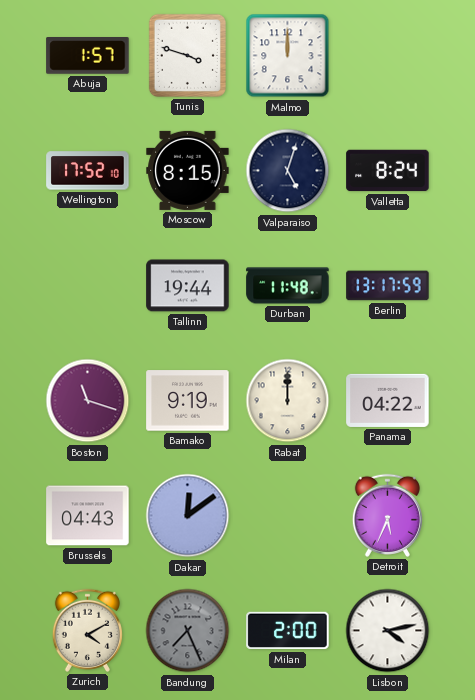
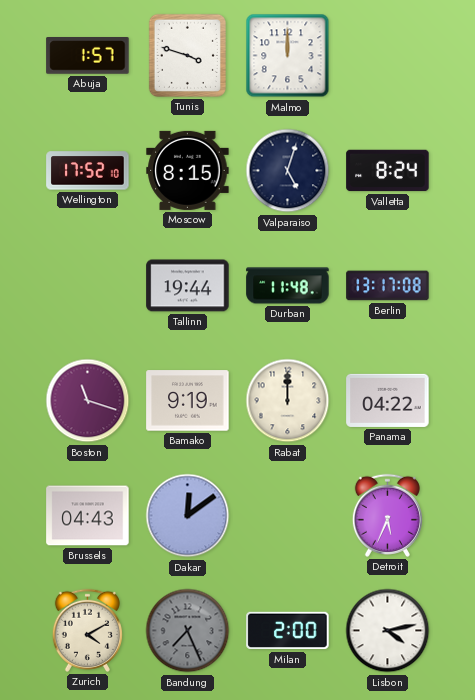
Berlin: 13:17:59 -> 13:17:08 (388, 286)
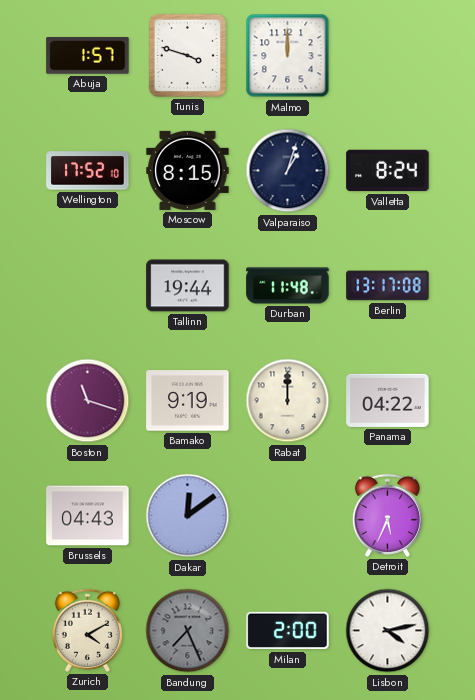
Valparaiso: 5:03 -> 1:03 (288, 171)
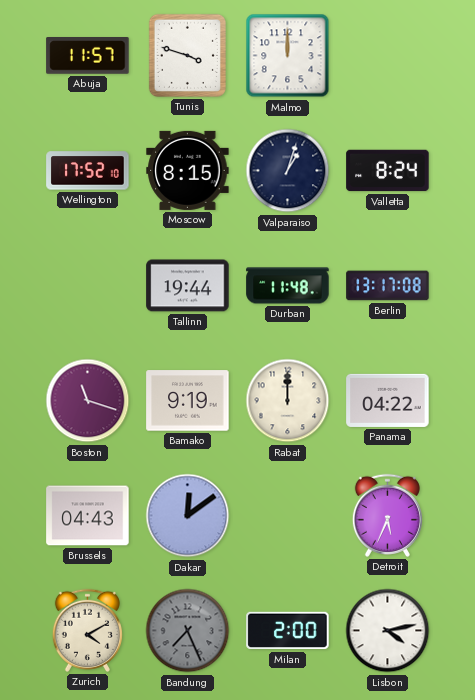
Abuja: 1:57 -> 11:57 (88, 56)
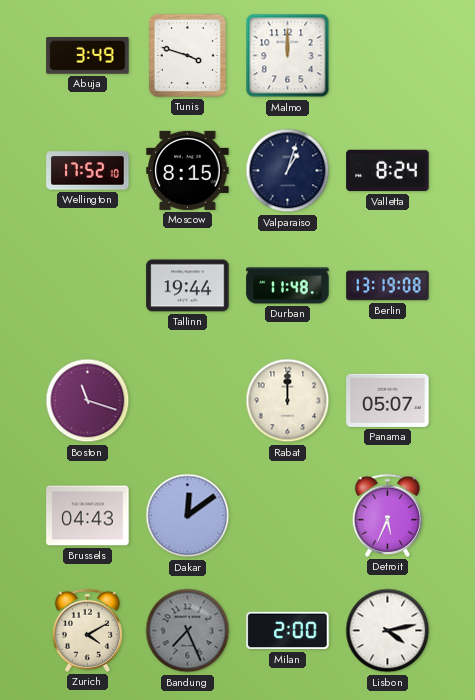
Abuja: 11:57 -> 3:49 (88, 56)
Berlin: 13:17 -> 13:19 (388, 286)
Bamako: 9:19 -> none (188, 401)
Panama: 04:22 -> 05:07 (388, 400)
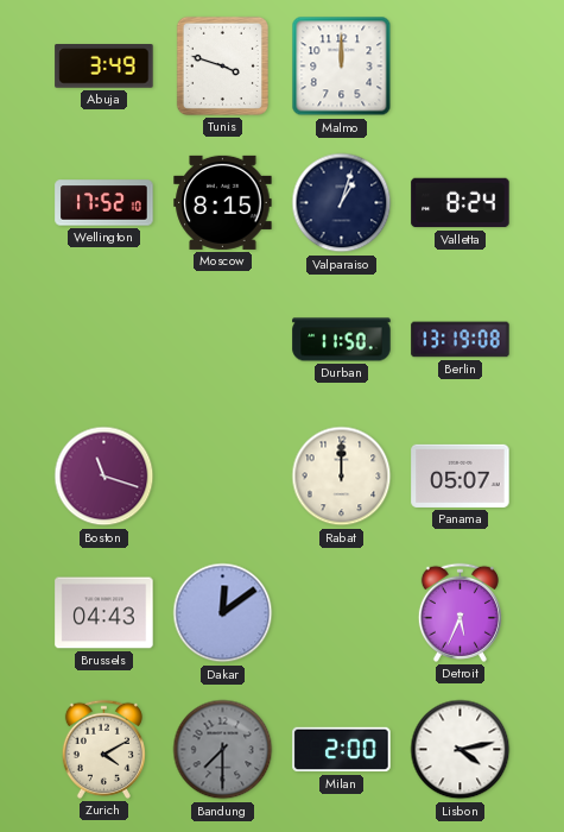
Tallinn: 19:44 -> none (188, 286)
Durban: 11:48 -> 11:50 (342, 340)
Bandung: 7:26 -> 7:30 (223, 750)
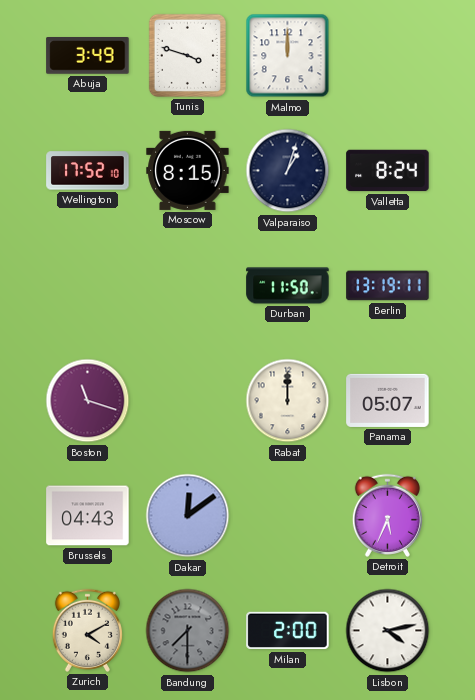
Berlin: 13:19:08 -> 13:19:11 (388, 286)
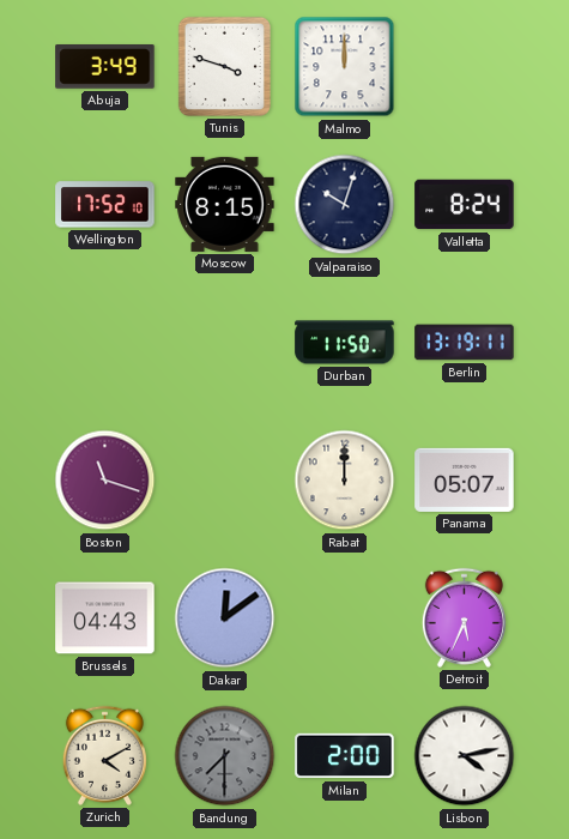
Valparaiso: 1:03 -> 10:03 (345, 205)
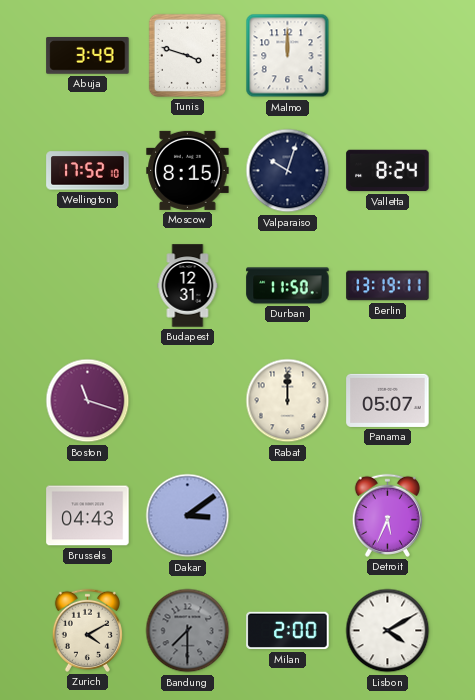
Budapest: none -> 12:31 (188, 286)
Dakar: 12:09 -> 3:09 (188, 516)
Lisbon: 4:13 -> 4:10 (388, 631)
